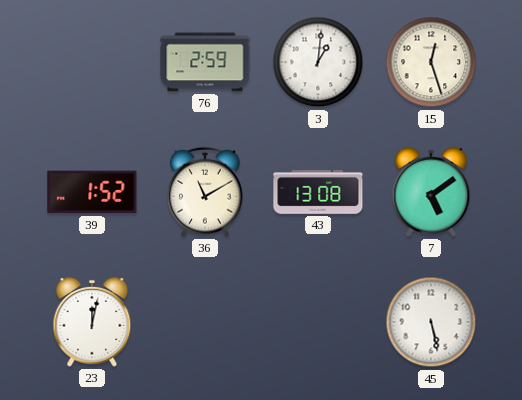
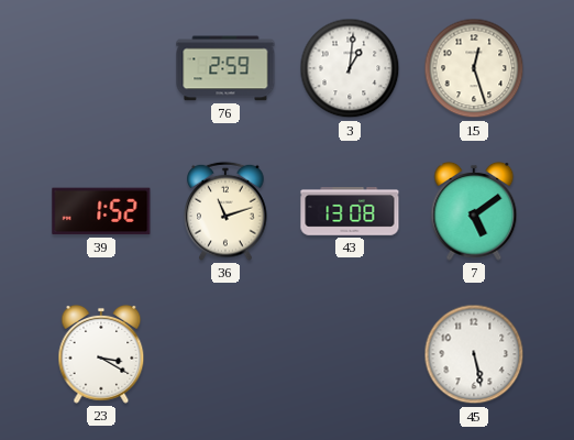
36: 11:10 -> 11:12 (225, 211)
23: 12:02 -> 3:20 (101, 354)
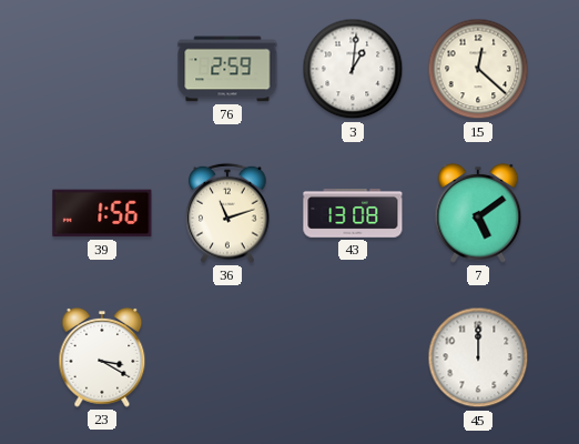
15: 12:27 -> 12:22 (478, 69)
39: 1:52 -> 1:56 (102, 213)
45: 5:28 -> 12:00 (478, 357)
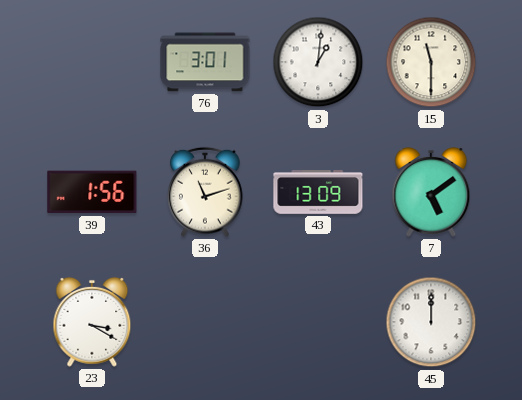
76: 2:59 -> 3:01 (205, 62)
15: 12:22 -> 11:30 (431, 62)
43: 13:08 -> 13:09 (318, 193)
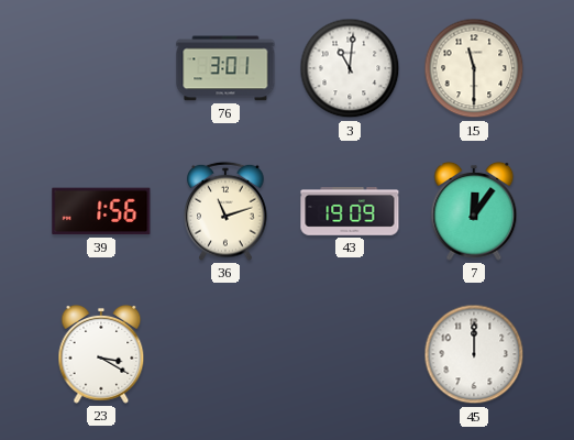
3: 1:01 -> 11:01 (350, 68)
43: 13:09 -> 19:09 (350, 212)
7: 5:09 -> 12:06 (474, 211)
